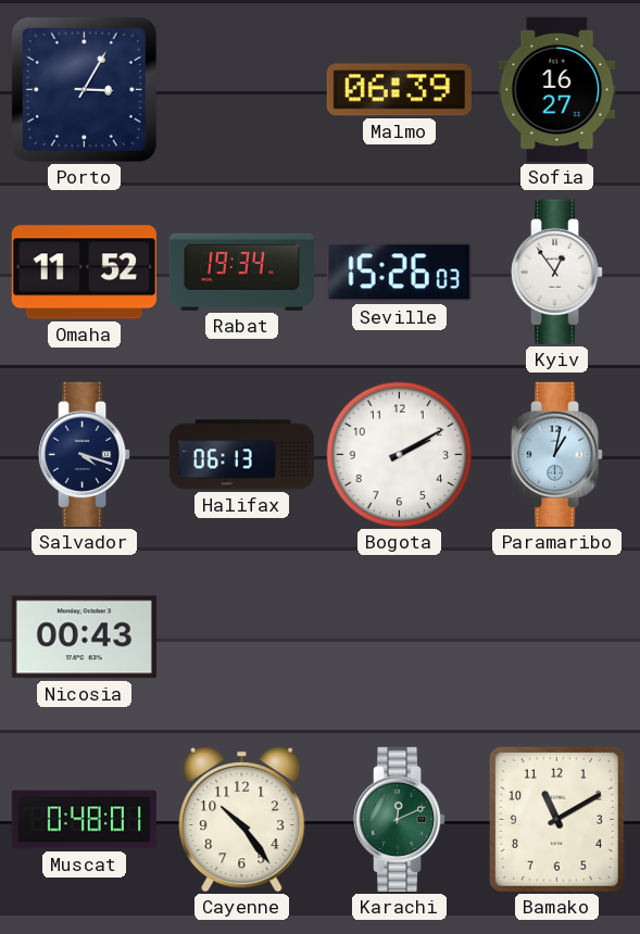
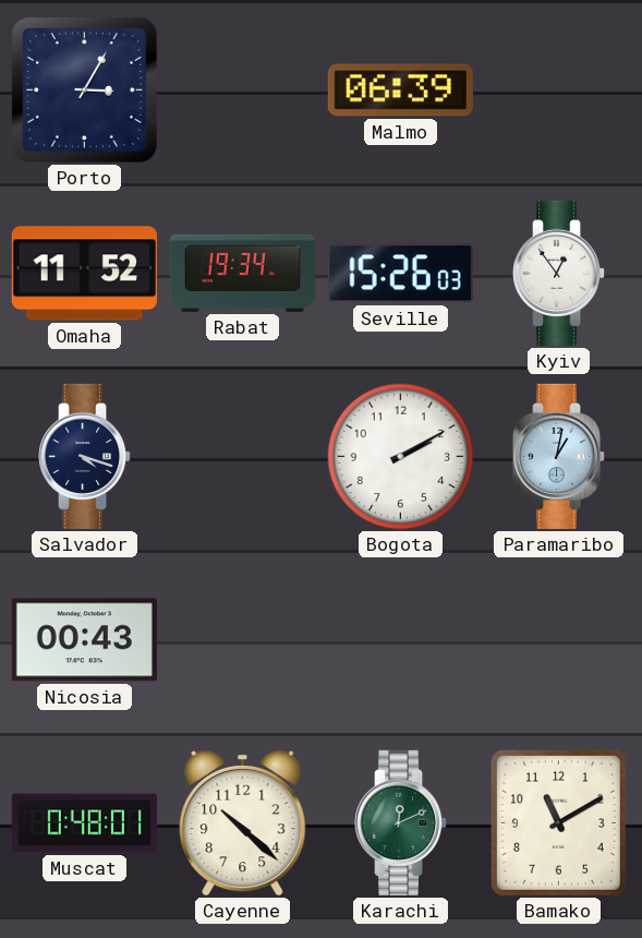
Sofia: 16:27 -> none (557, 89)
Halifax: 06:13 -> none (241, 455)
Cayenne: 10:24 -> 10:22 (243, 822)
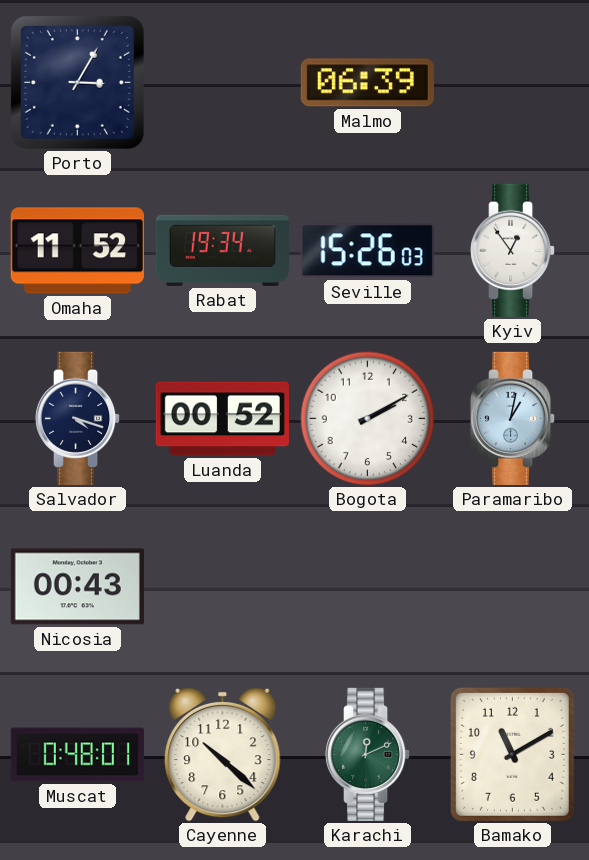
Luanda: none -> 00:52 (222, 419)
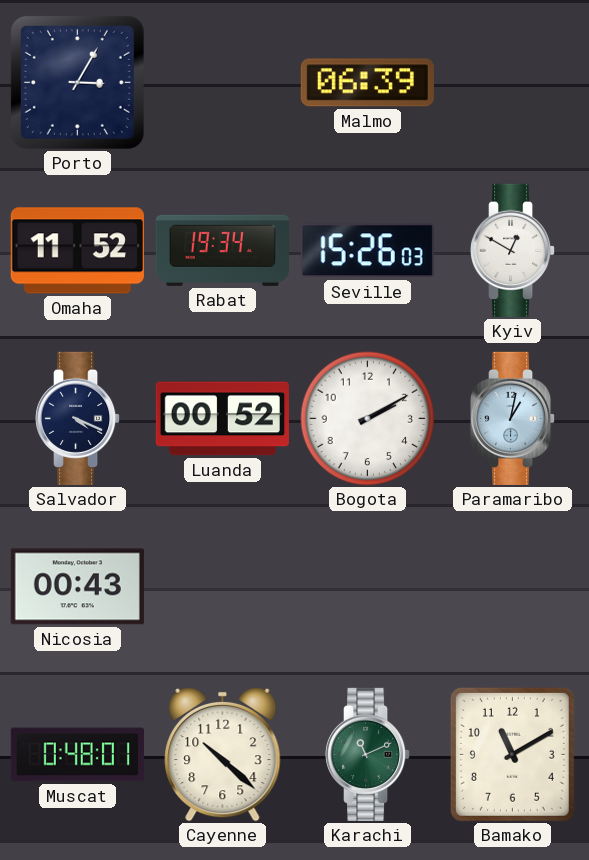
Kyiv: 12:54 -> 12:50 (513, 250)
Salvador: 4:18 -> 4:19 (78, 418)
Karachi: 12:11 -> 11:11 (368, 754)
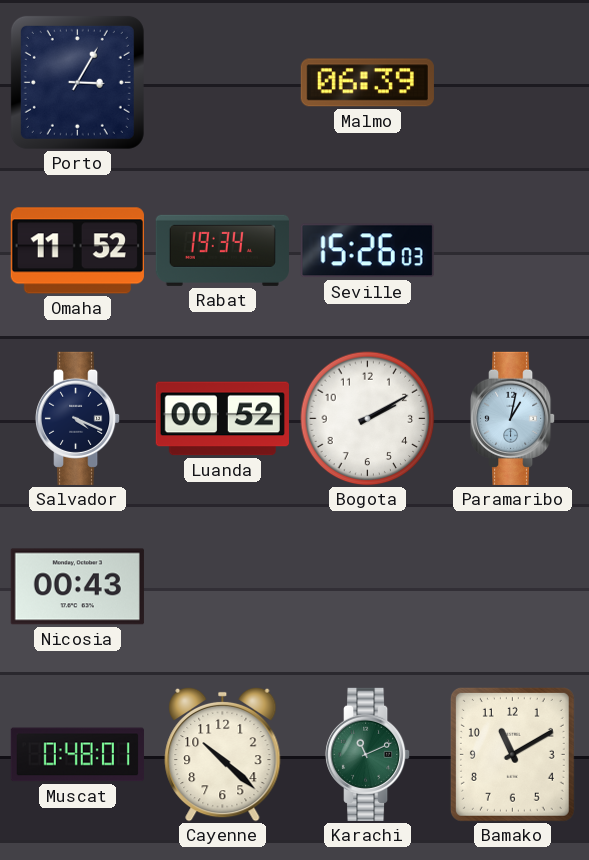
Kyiv: 12:50 -> none (513, 250)
